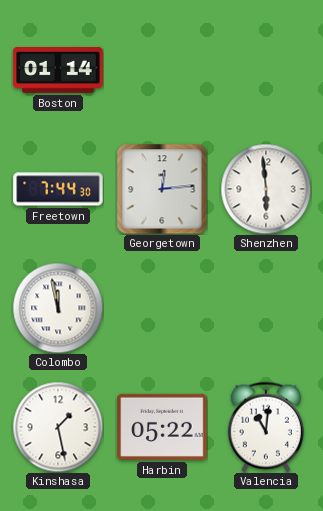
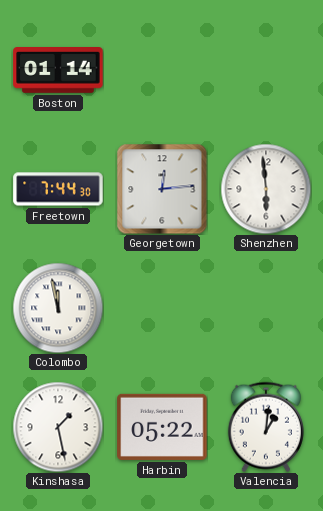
Valencia: 11:01 -> 1:01 (266, 427)
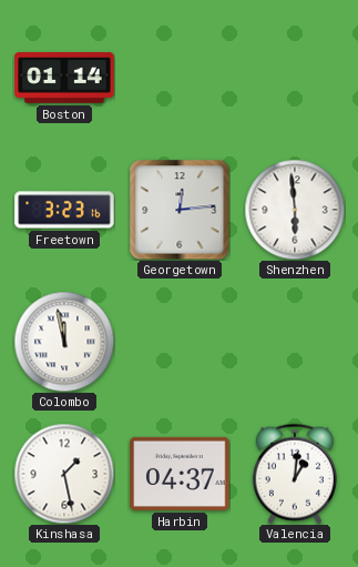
Freetown: 7:44 -> 3:23 (64, 210)
Harbin: 05:22 -> 04:37 (180, 474)
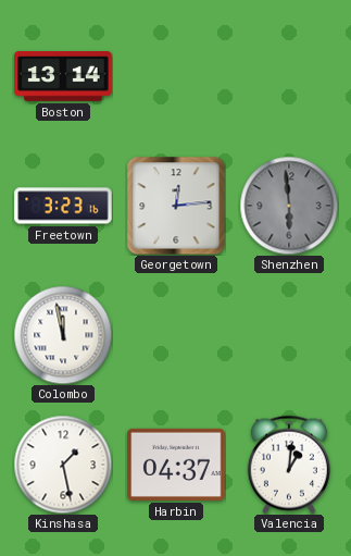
Boston: 01:14 -> 13:14 (63, 77)
Shenzhen dial: white -> grey (289, 206)
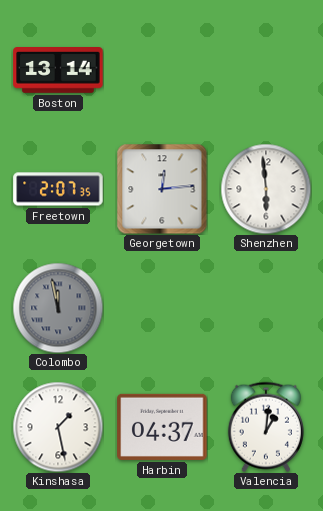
Freetown: 3:23 -> 2:07 (58, 189)
Shenzhen dial: grey -> white (266, 189)
Colombo dial: white -> grey (58, 308)
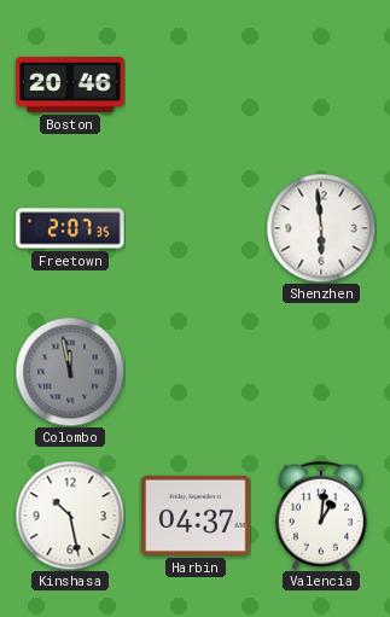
Boston: 13:14 -> 20:46 (70, 86)
Georgetown: 12:14 -> none (162, 189)
Kinshasa: 1:28 -> 10:28 (70, 516)
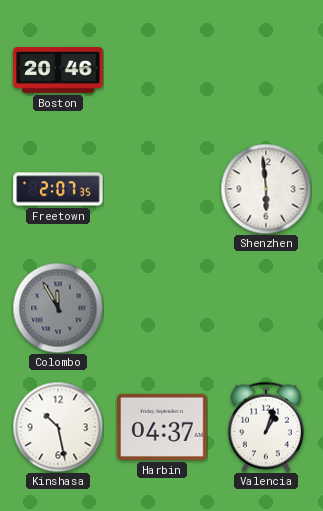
Colombo: 11:58 -> 11:55 (58, 308)
Valencia: 1:01 -> 1:03 (266, 427)
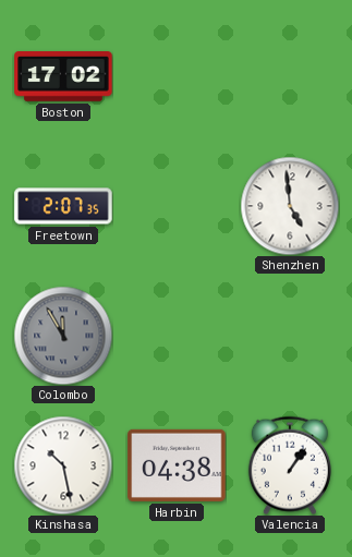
Boston: 20:46 -> 17:02 (63, 77)
Shenzhen: 5:59 -> 4:59 (290, 206)
Harbin: 04:37 -> 04:38 (177, 465)
Valencia: 1:03 -> 1:06 (290, 465)
